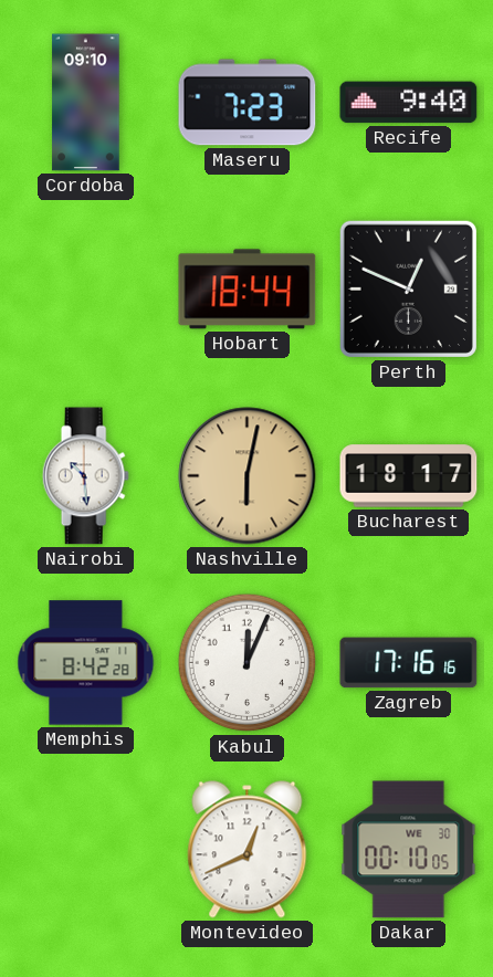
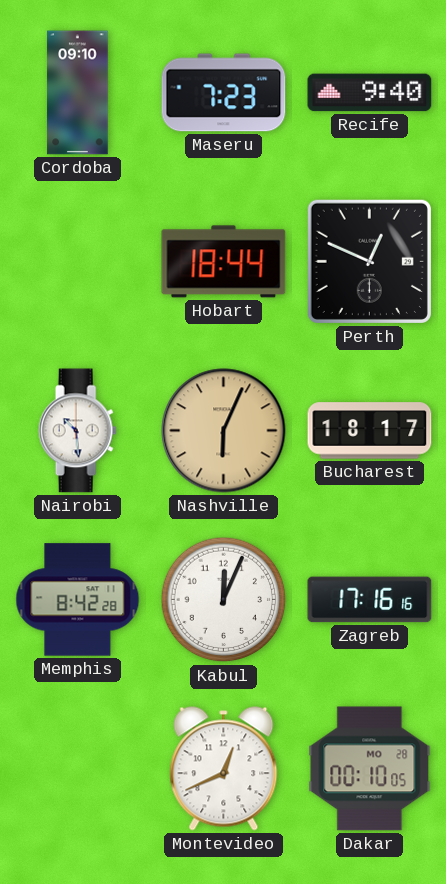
Nashville: 6:02 -> 6:04 (224, 431)
Dakar date: WE 30 -> MO 28 (370, 769)
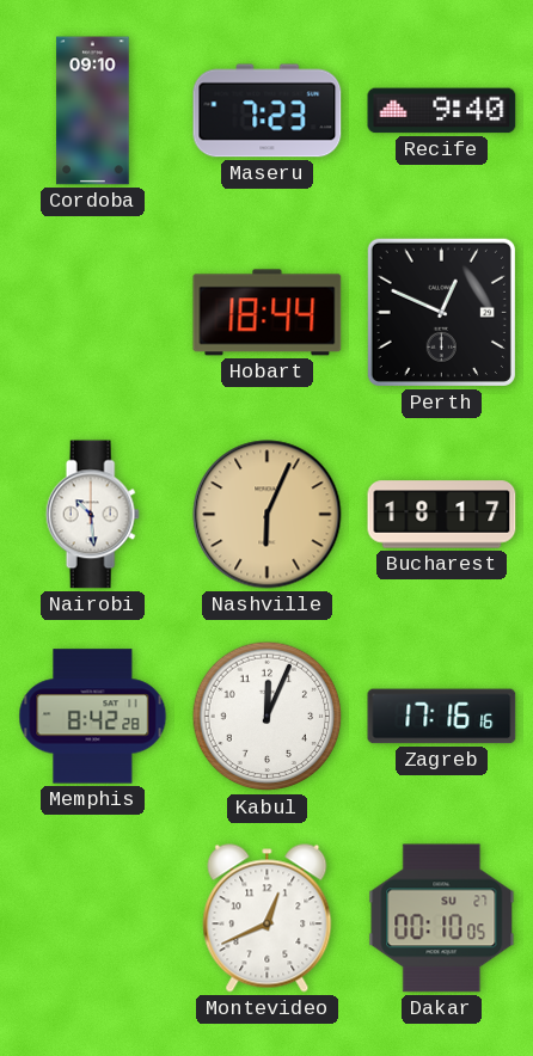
Dakar date: MO 28 -> SU 27 (442, 919)
